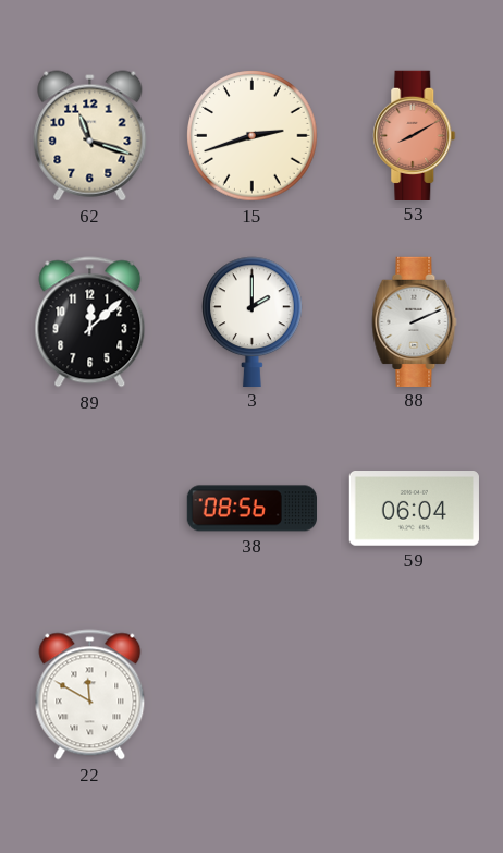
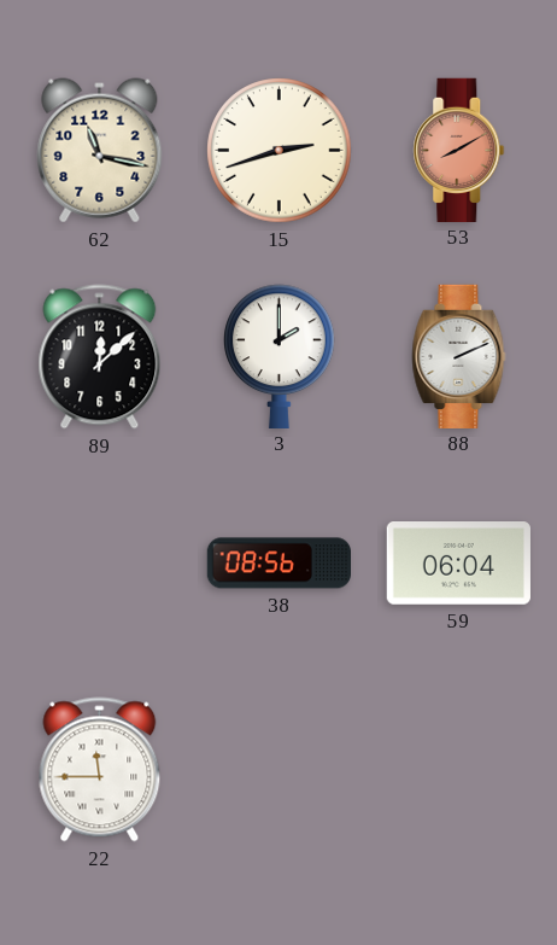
62: 11:18 -> 11:17 (100, 151)
22: 11:50 -> 11:45 (100, 770)
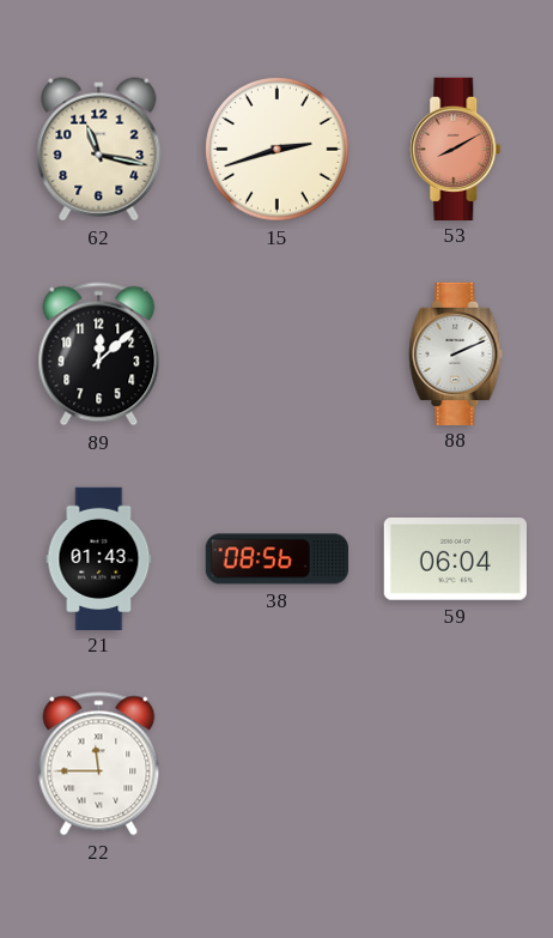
3: 2:00 -> none (280, 356)
21: none -> 01:43 (99, 558)
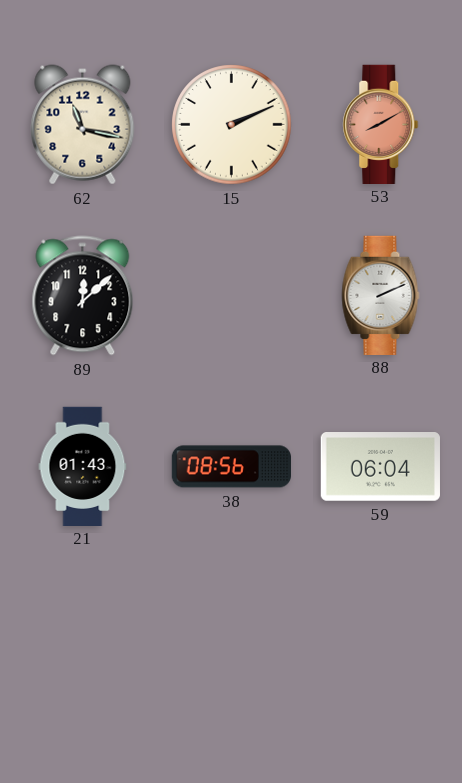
15: 2:42 -> 2:11 (232, 125)
22: 11:45 -> none (99, 764)
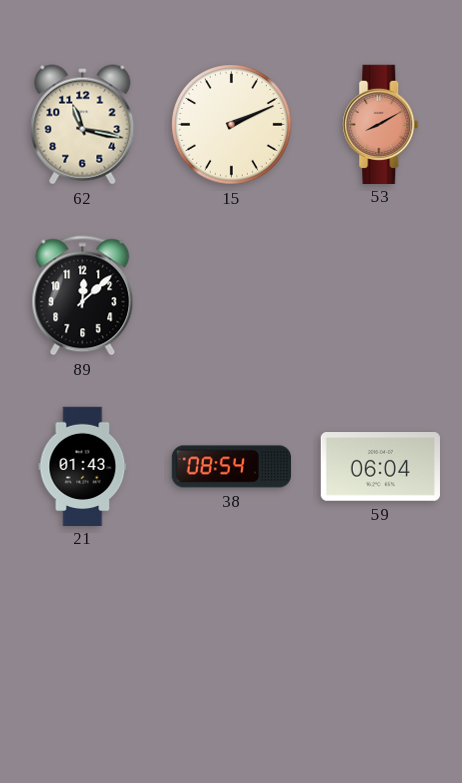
88: 2:11 -> none (381, 295)
38: 08:56 -> 08:54 (231, 467)
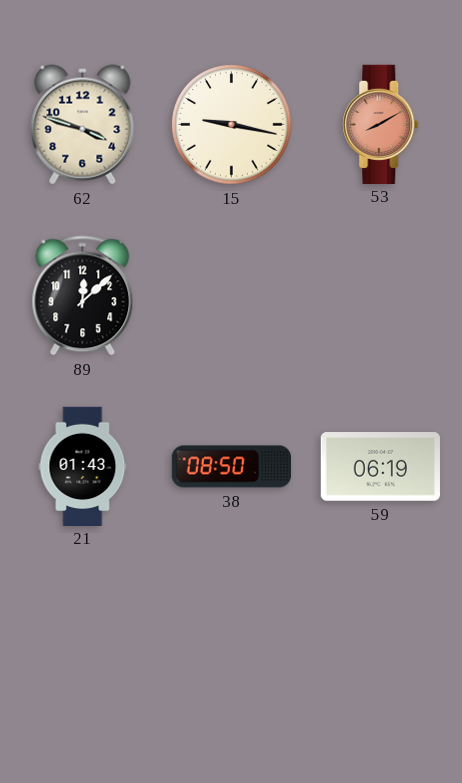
62: 11:17 -> 3:48 (83, 125)
15: 2:11 -> 9:17 (232, 125)
38: 08:54 -> 08:50 (231, 467)
59: 06:04 -> 06:19 (380, 467)
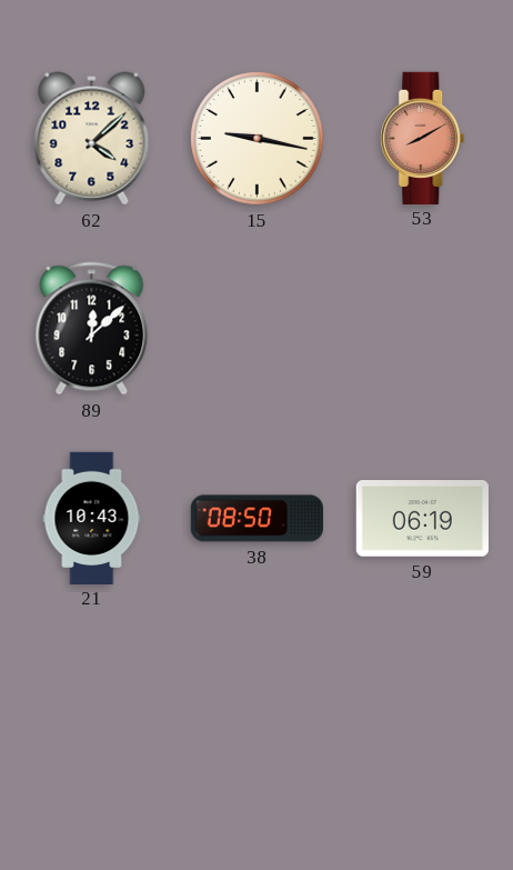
62: 3:48 -> 4:08 (92, 139)
21: 01:43 -> 10:43 (92, 518)
